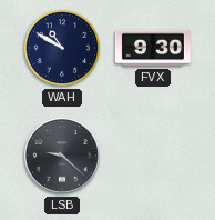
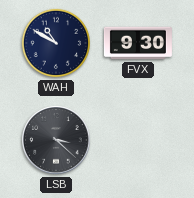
LSB: 9:22 -> 3:22 (56, 140)
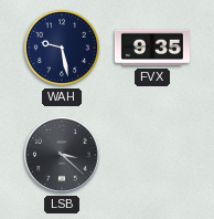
WAH: 10:50 -> 9:28 (62, 48)
FVX: 9:30 -> 9:35 (152, 48)
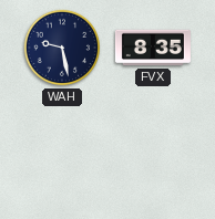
FVX: 9:35 -> 8:35 (153, 48)
LSB: 3:22 -> none (62, 155)
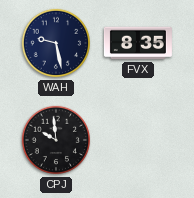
CPJ: none -> 9:59 (56, 140)
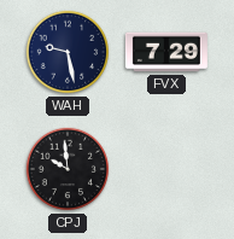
FVX: 8:35 -> 7:29 (166, 52)
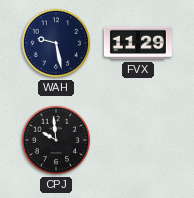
FVX: 7:29 -> 11:29 (138, 43)
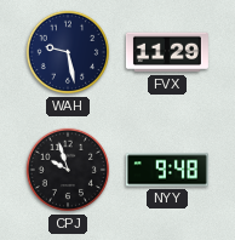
CPJ: 9:59 -> 9:57 (68, 170)
NYY: none -> 9:48 (167, 170)
